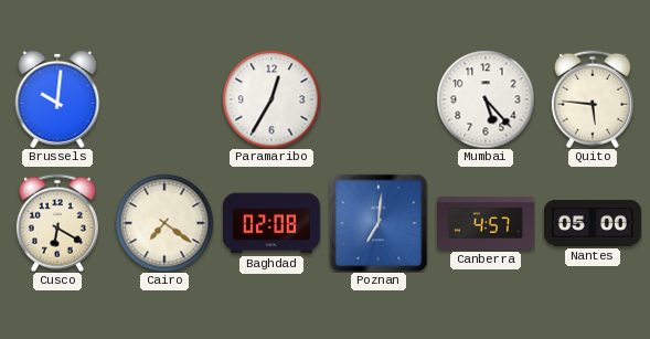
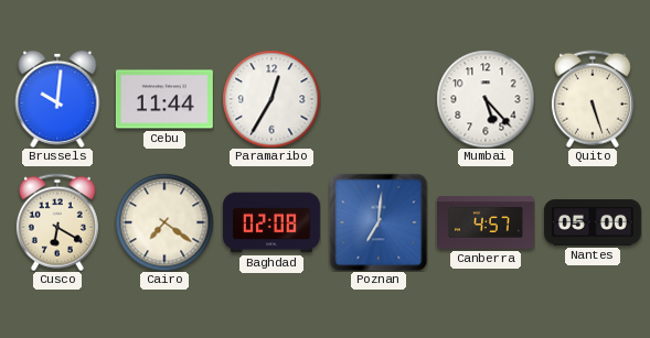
Cebu: none -> 11:44 (164, 99)
Quito: 5:46 -> 5:27 (593, 99)
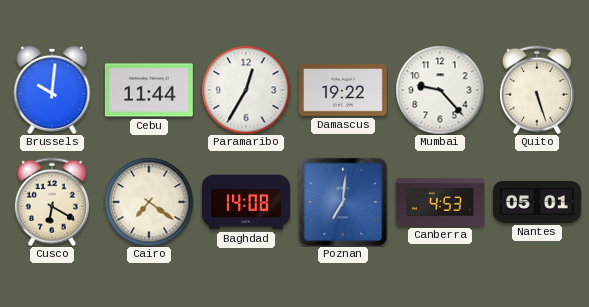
Damascus: none -> 19:22 (343, 90)
Mumbai: 5:23 -> 9:23 (440, 90)
Baghdad: 02:08 -> 14:08 (246, 202)
Canberra: 4:57 -> 4:53 (441, 202)
Nantes: 05:00 -> 05:01 (537, 202)
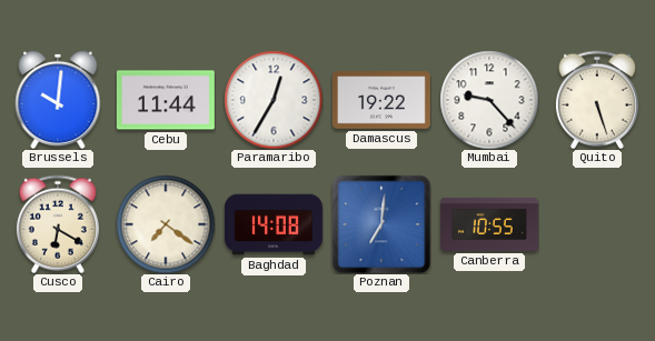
Canberra: 4:53 -> 10:55 (490, 224)
Nantes: 05:01 -> none (537, 202)
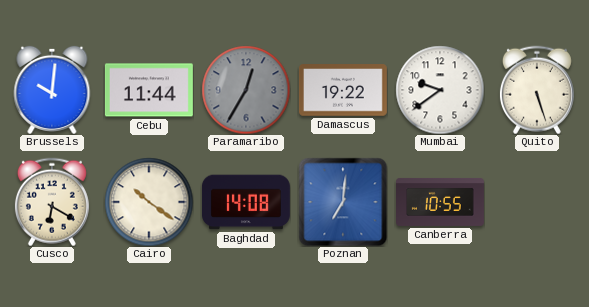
Paramaribo dial: white -> grey (246, 90)
Mumbai: 9:23 -> 9:39 (440, 90)
Cairo: 7:21 -> 10:21 (149, 202)
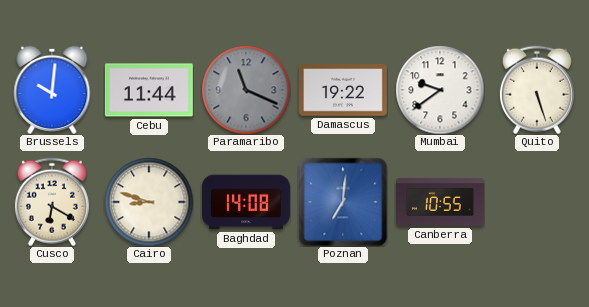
Paramaribo: 12:35 -> 11:19 (246, 90)
Cairo: 10:21 -> 8:48 (149, 202)
